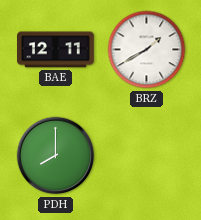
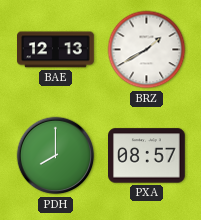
BAE: 12:11 -> 12:13 (56, 50)
PXA: none -> 08:57 (147, 156)
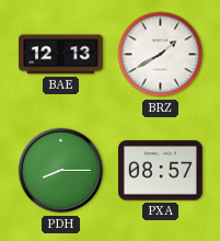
PDH: 8:00 -> 8:15 (61, 171)
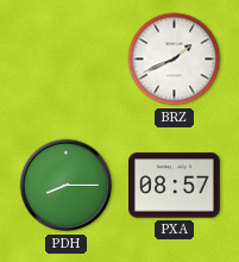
BAE: 12:13 -> none (61, 55)
BRZ: 1:40 -> 1:41 (175, 60)
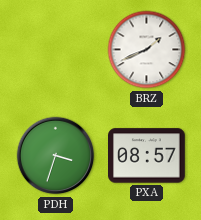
PDH: 8:15 -> 3:33 (56, 156)
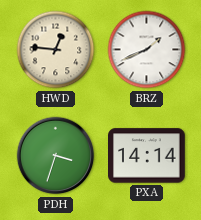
HWD: none -> 12:46 (56, 50)
PXA: 08:57 -> 14:14 (147, 156)
